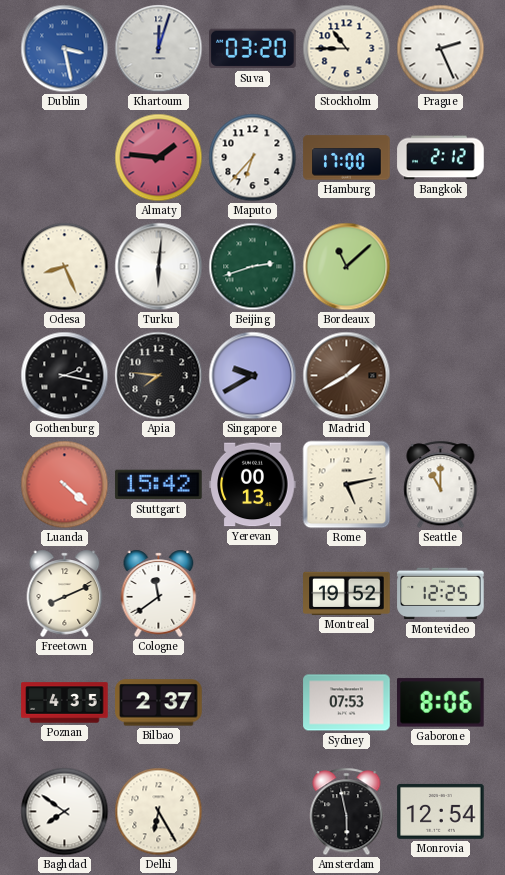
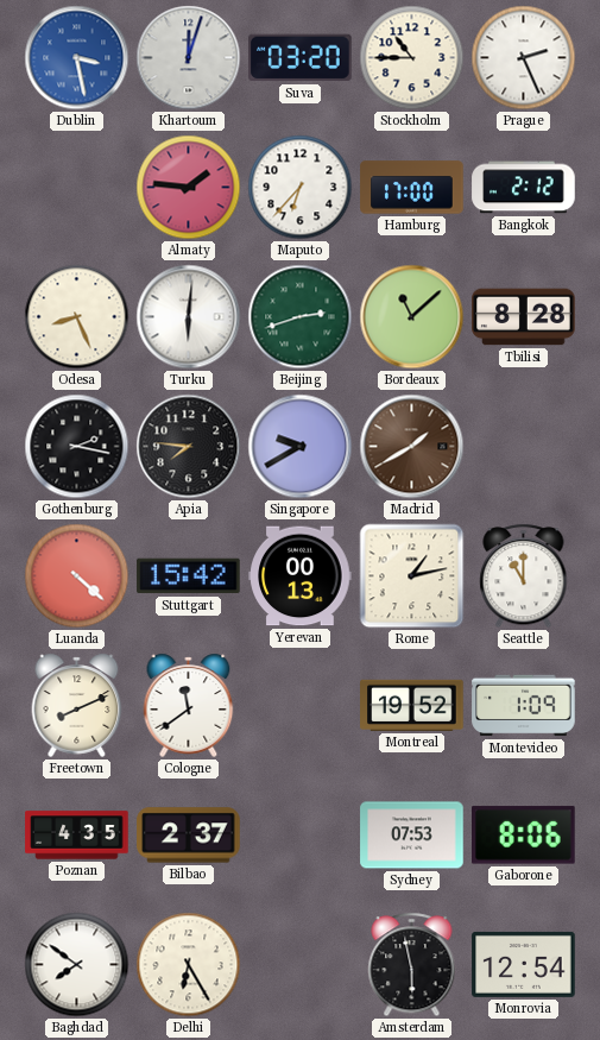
Tbilisi: none -> 8:28 (524, 317)
Rome: 5:13 -> 1:13 (412, 576)
Montevideo: 12:25 -> 1:09 (524, 706)
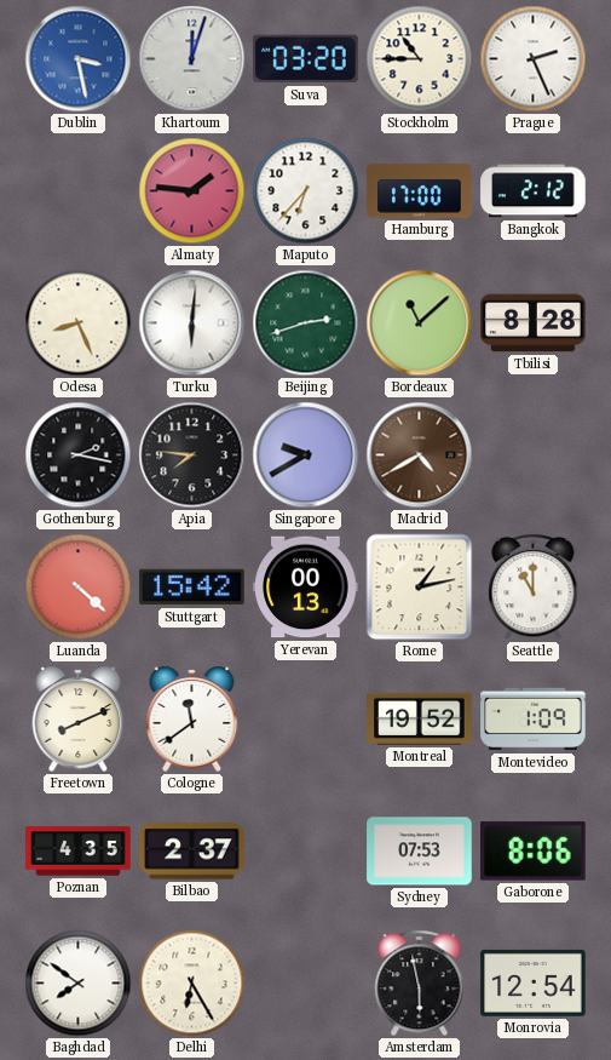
Madrid: 1:40 -> 4:40 (420, 455)
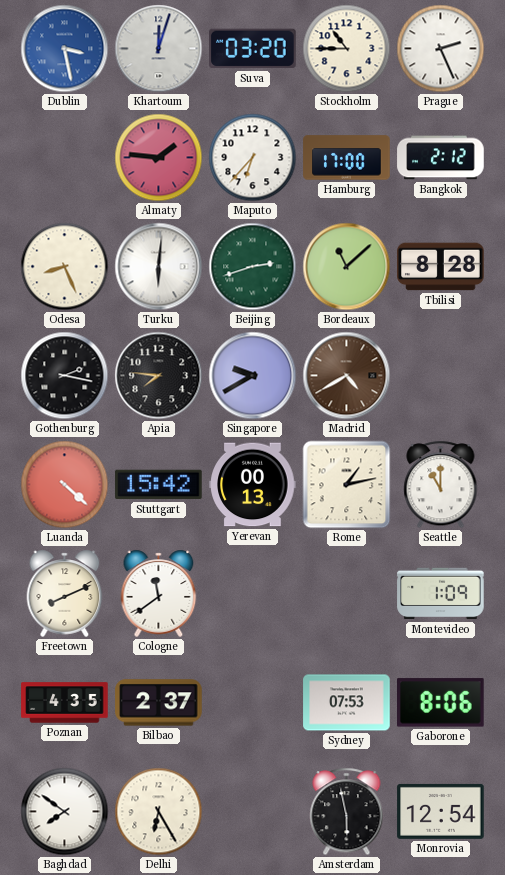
Montreal: 19:52 -> none (420, 718)
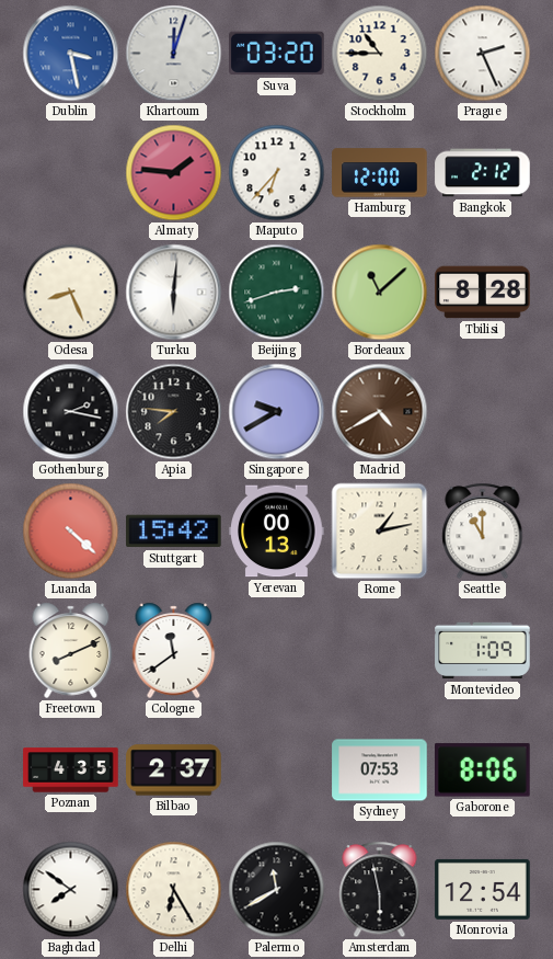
Hamburg: 17:00 -> 12:00 (380, 173)
Palermo: none -> 11:40 (277, 890)
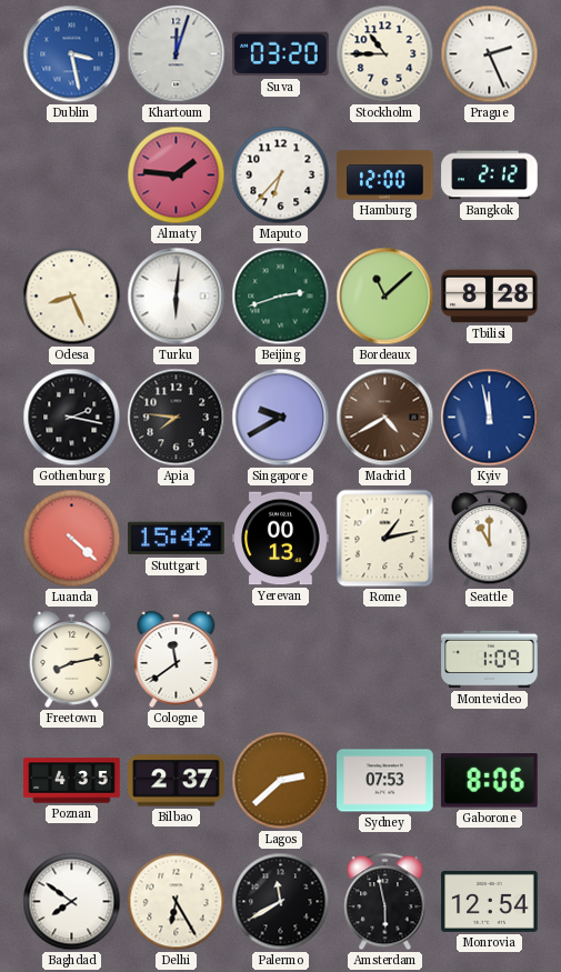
Kyiv: none -> 11:58 (490, 418)
Freetown: 8:11 -> 8:13 (72, 659)
Lagos: none -> 2:38 (281, 781)
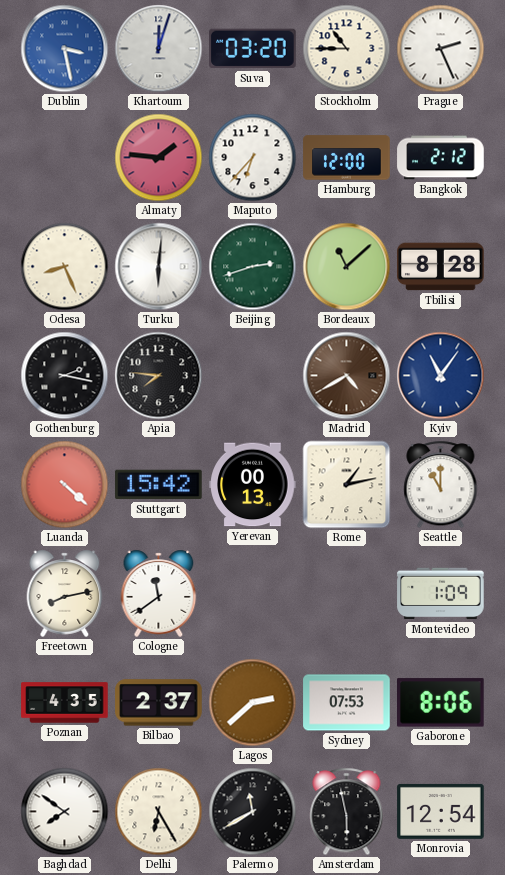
Singapore: 9:40 -> none (281, 418)
Kyiv: 11:58 -> 11:06 (441, 376)
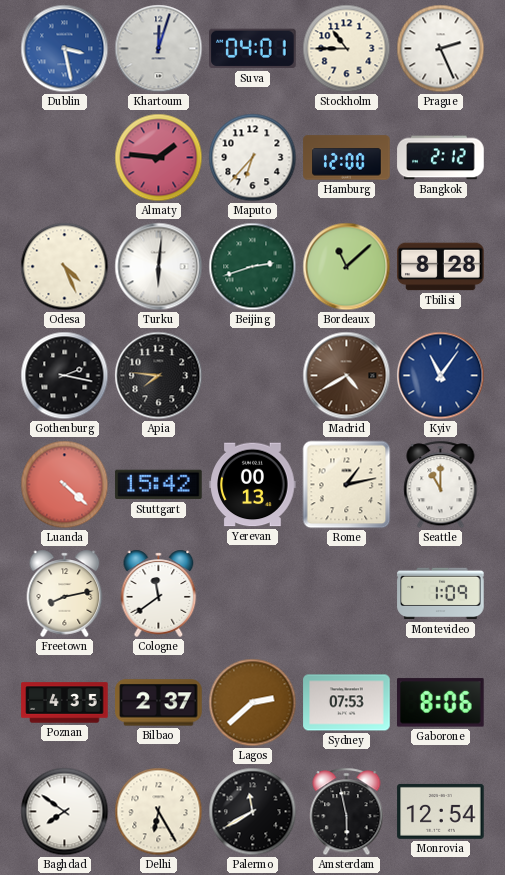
Suva: 03:20 -> 04:01 (253, 49)
Odesa: 8:26 -> 4:26 (65, 267)
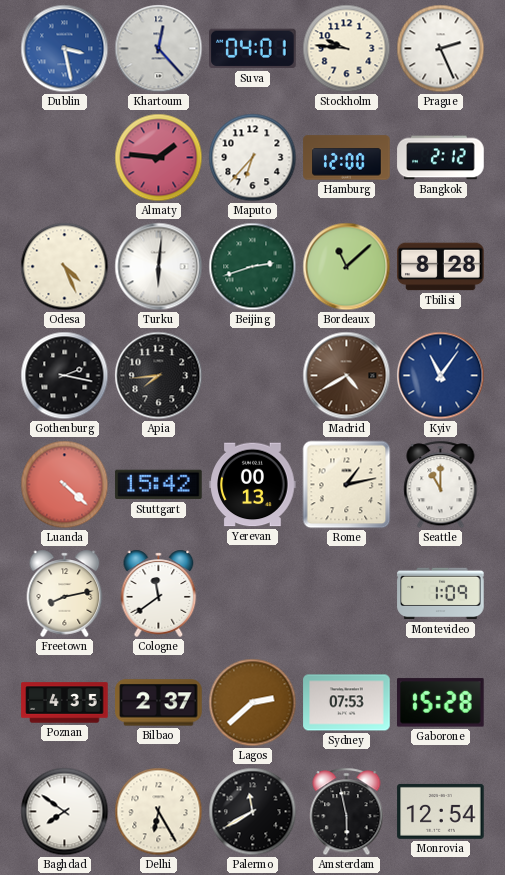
Khartoum: 12:03 -> 12:23 (159, 49)
Stockholm: 10:45 -> 9:46 (347, 49)
Apia: 7:46 -> 7:44 (159, 376)
Gaborone: 8:06 -> 15:28 (441, 703)
